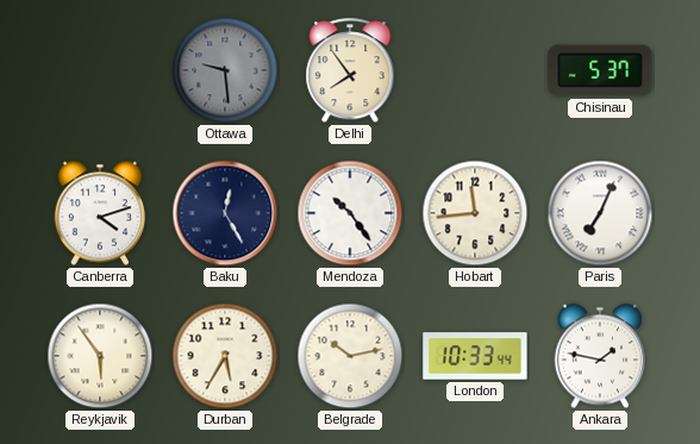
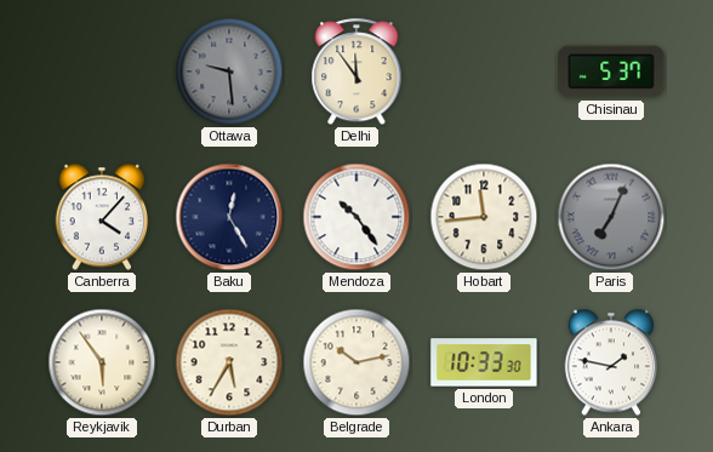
Delhi: 7:54 -> 11:54 (356, 73)
Canberra: 4:12 -> 4:07 (102, 217)
Paris dial: white -> grey (611, 217)
London: 10:33:44 -> 10:33:30 (484, 362)
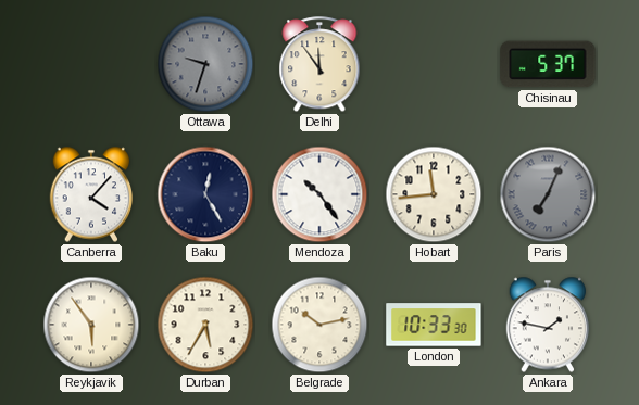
Ottawa: 9:29 -> 9:33 (205, 64)
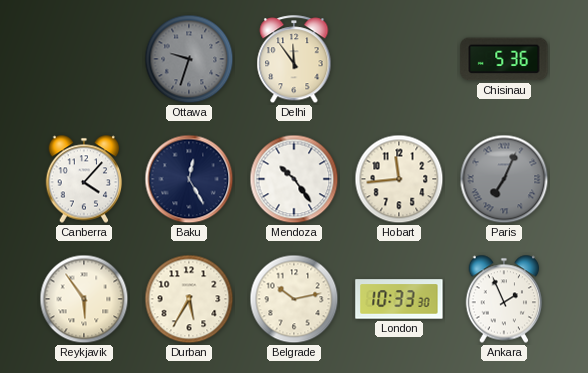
Chisinau: 5:37 -> 5:36 (504, 59)
Ankara: 1:47 -> 1:56 (504, 299)
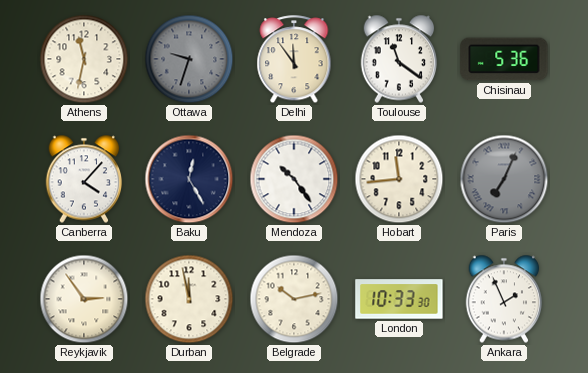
Athens: none -> 11:32 (84, 59)
Toulouse: none -> 11:21 (399, 59)
Reykjavik: 5:54 -> 2:54 (84, 299)
Durban: 5:35 -> 11:58 (189, 299)
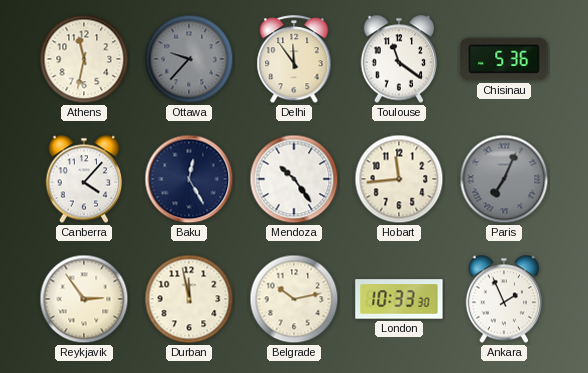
Ottawa: 9:33 -> 9:37 (189, 59)
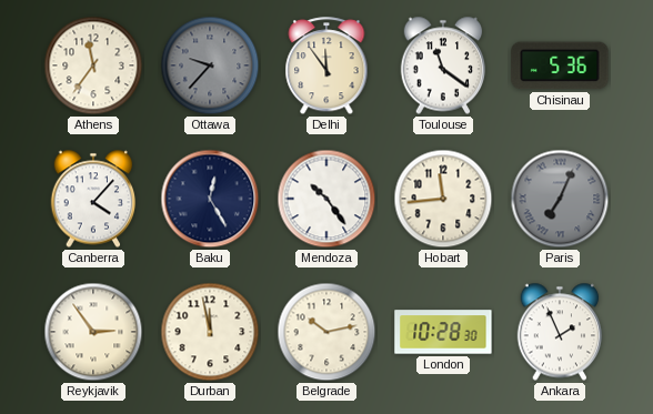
Athens: 11:32 -> 11:36 (93, 65)
London: 10:33 -> 10:28 (443, 332)
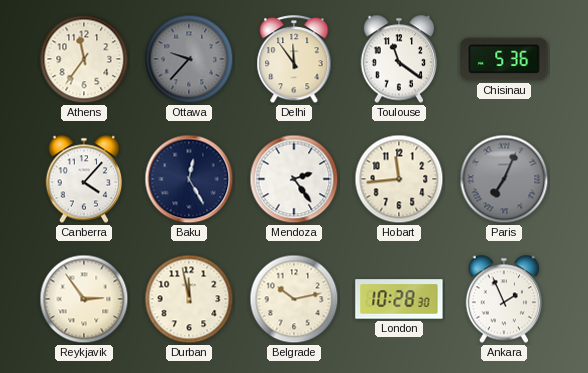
Mendoza: 10:24 -> 2:24 (294, 179)
